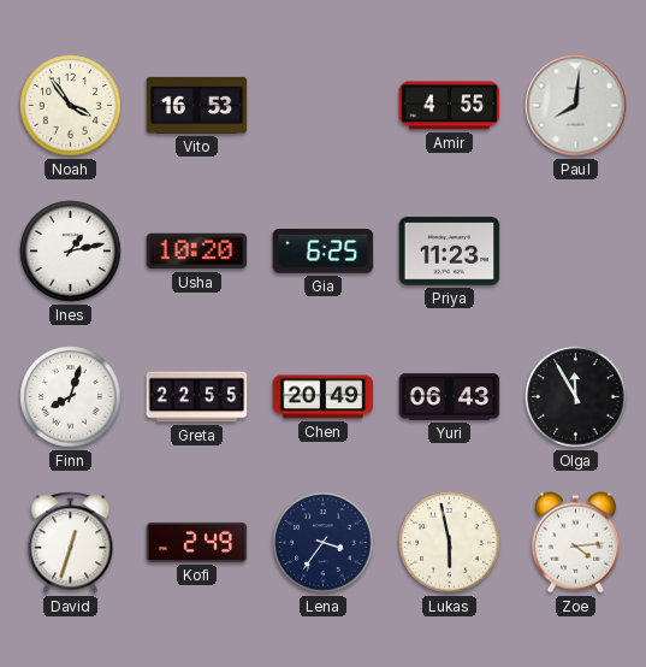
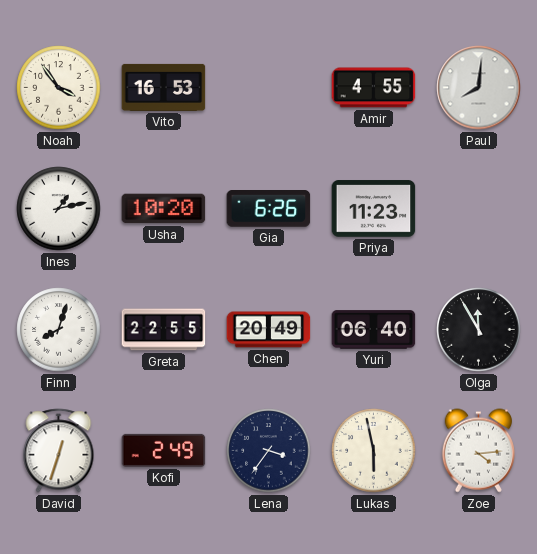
Gia: 6:25 -> 6:26 (269, 209)
Yuri: 06:43 -> 06:40 (374, 330)
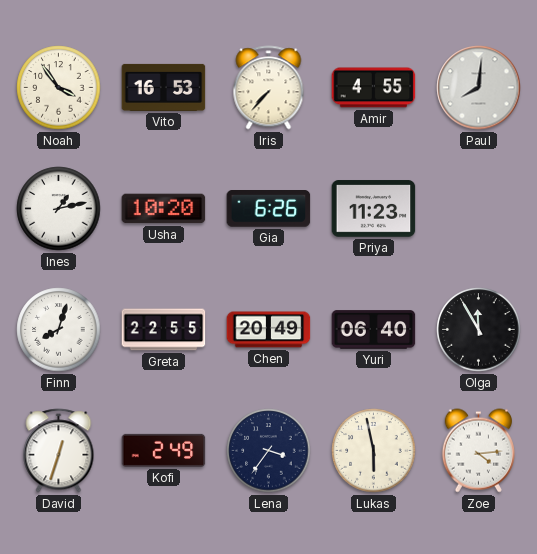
Iris: none -> 7:37 (269, 88)
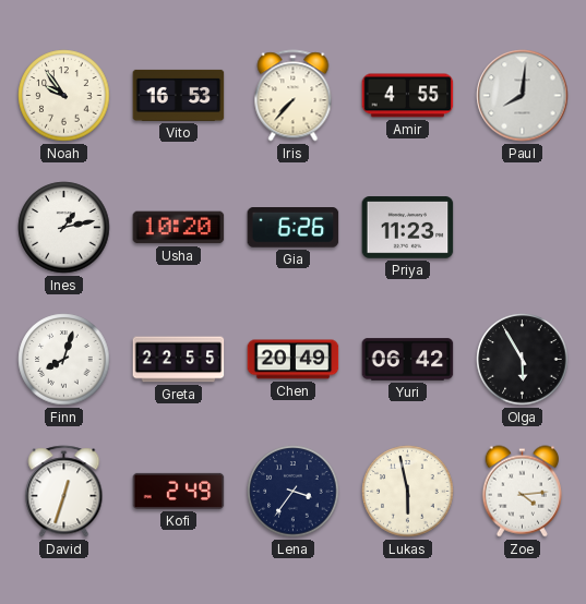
Noah: 3:54 -> 9:54 (64, 96)
Yuri: 06:40 -> 06:42 (408, 360)
Olga: 11:55 -> 5:55 (523, 360)
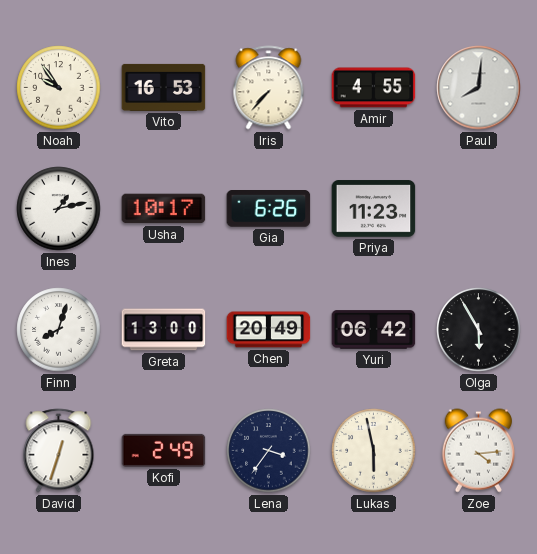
Usha: 10:20 -> 10:17 (164, 209)
Greta: 22:55 -> 13:00 (164, 330)
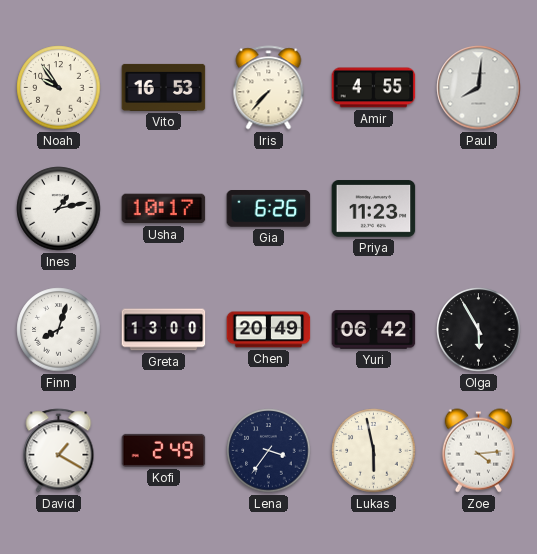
David: 12:33 -> 1:20 (59, 451)
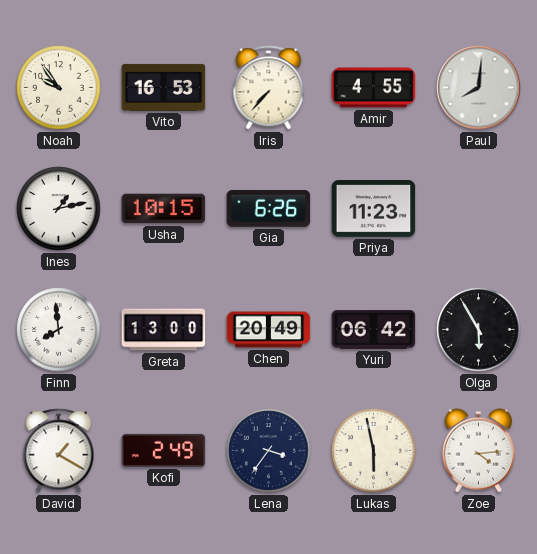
Usha: 10:17 -> 10:15 (164, 209)
Finn: 8:03 -> 7:59 (59, 330)
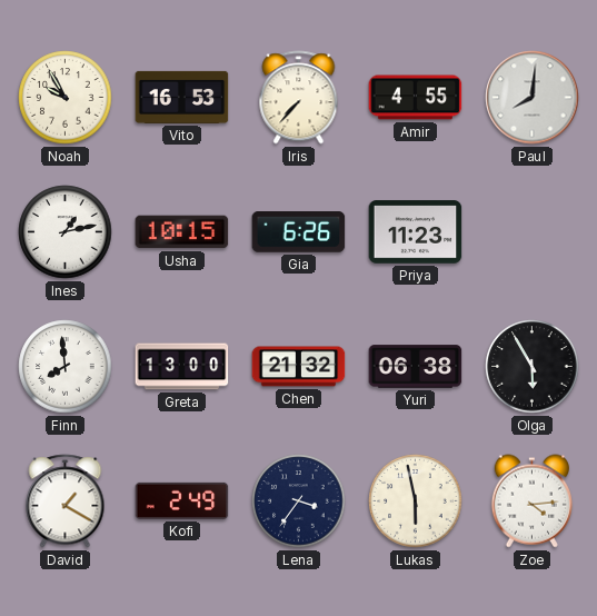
Noah: 9:54 -> 9:55 (66, 98)
Chen: 20:49 -> 21:32 (299, 367)
Yuri: 06:42 -> 06:38 (416, 367)
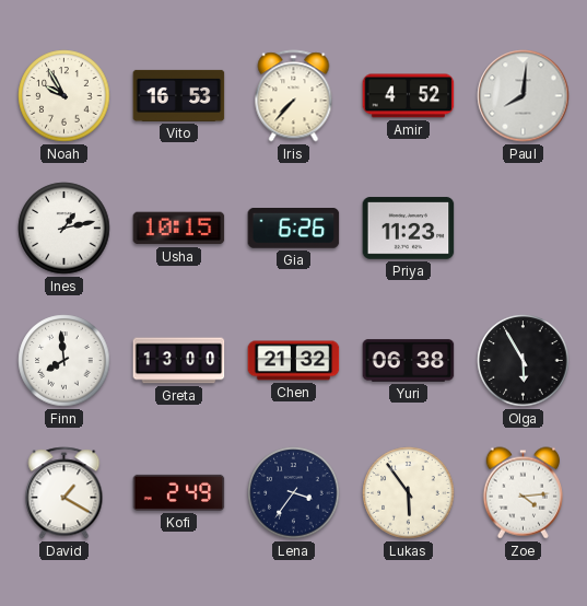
Amir: 4:55 -> 4:52 (409, 96)
Lukas: 5:58 -> 5:54 (409, 493)
